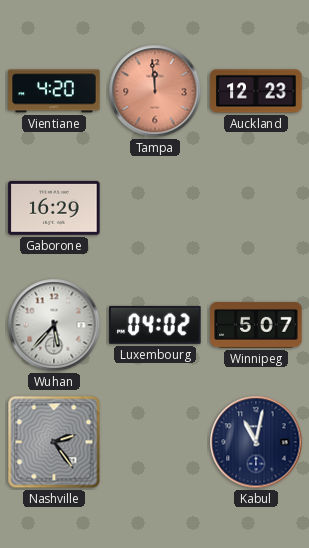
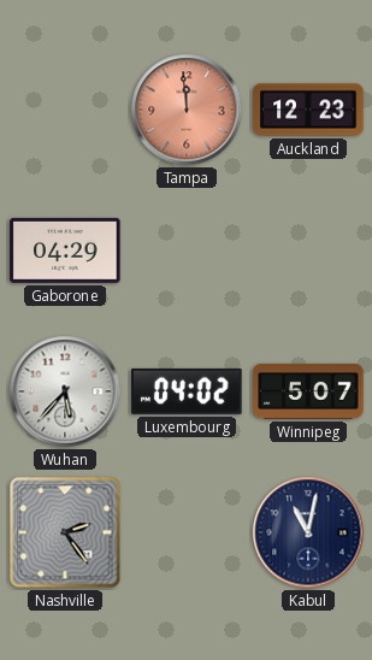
Vientiane: 4:20 -> none (54, 91)
Gaborone: 16:29 -> 04:29 (65, 251)
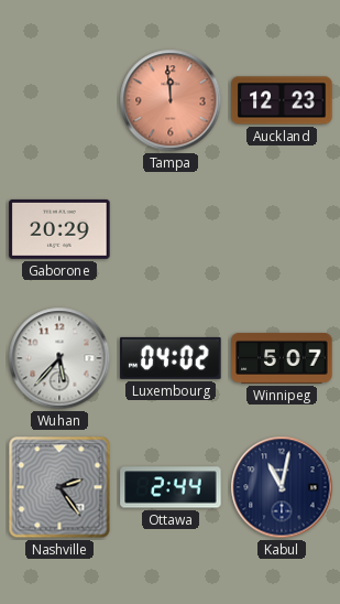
Gaborone: 04:29 -> 20:29 (59, 229)
Ottawa: none -> 2:44 (171, 487)
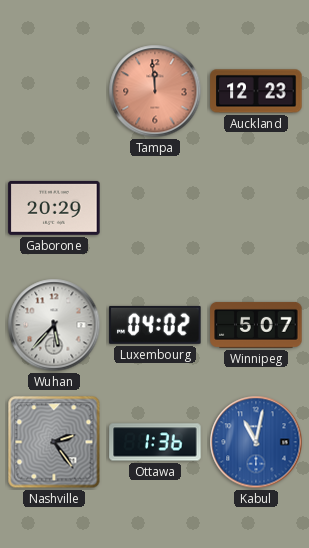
Ottawa: 2:44 -> 1:36 (155, 442)
Kabul dial: navy -> blue (256, 442)
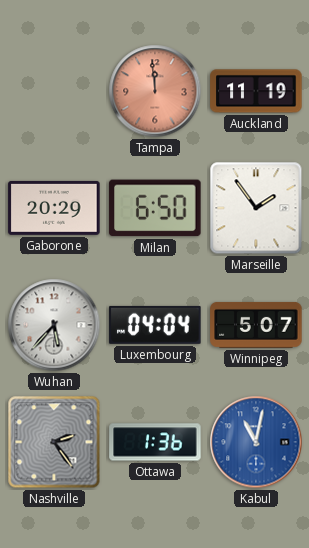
Auckland: 12:23 -> 11:19 (256, 91)
Milan: none -> 6:50 (155, 208)
Marseille: none -> 1:54 (256, 208)
Luxembourg: 04:02 -> 04:04 (155, 325)
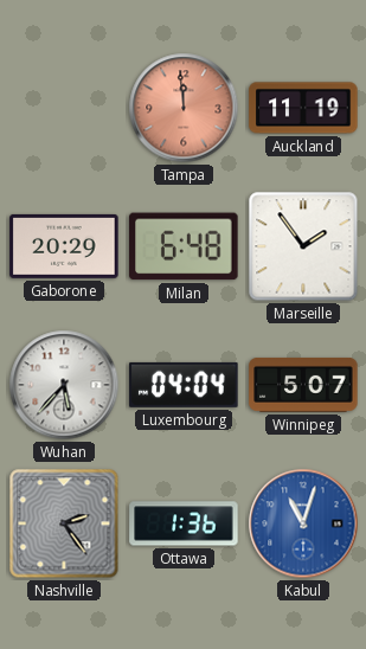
Milan: 6:50 -> 6:48 (184, 246)
Kabul: 11:02 -> 11:03 (303, 523)
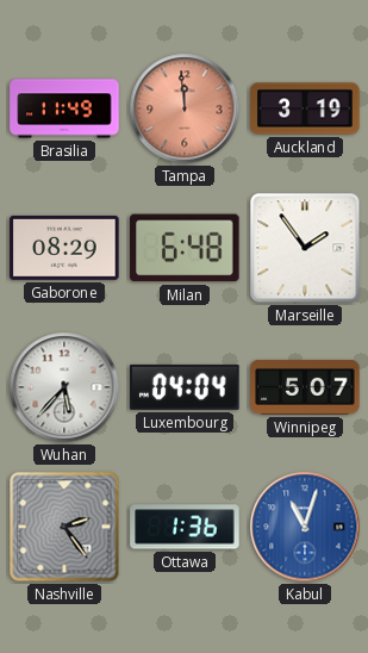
Brasilia: none -> 11:49 (64, 108)
Auckland: 11:19 -> 3:19 (305, 108)
Gaborone: 20:29 -> 08:29 (64, 248)
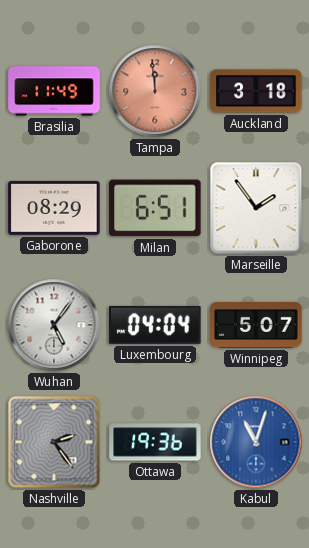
Auckland: 3:19 -> 3:18 (256, 91)
Milan: 6:48 -> 6:51 (155, 208)
Wuhan: 5:37 -> 5:06 (54, 325)
Ottawa: 1:36 -> 19:36 (155, 442)
